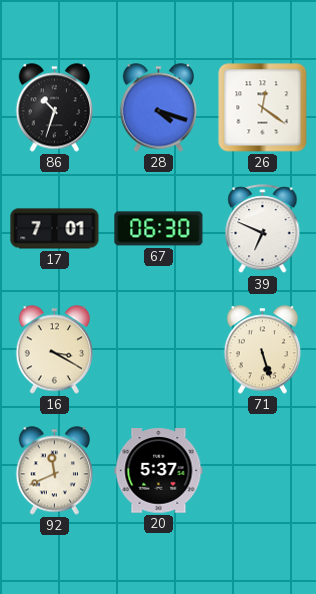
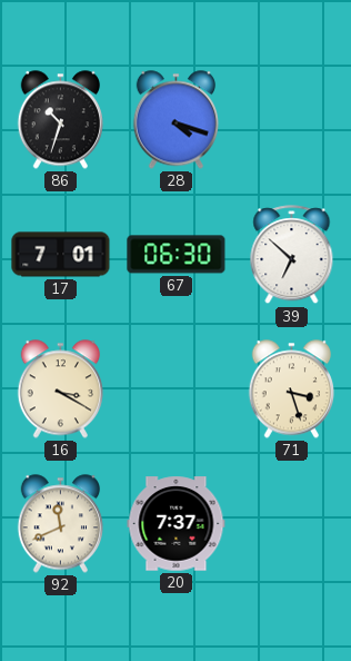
26: 12:21 -> none (263, 108)
39: 6:49 -> 6:52 (292, 255)
71: 5:27 -> 3:27 (291, 389)
20: 5:37 -> 7:37 (177, 524)
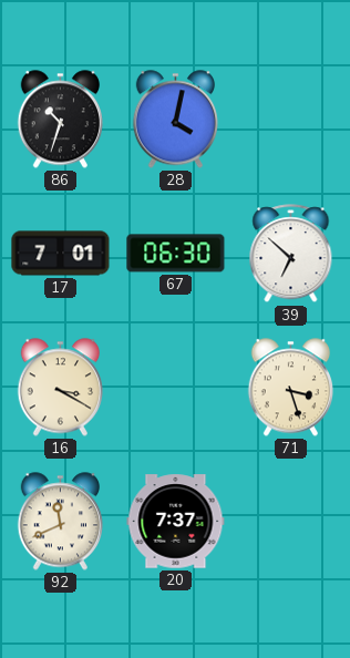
28: 4:18 -> 4:02 (175, 120)
